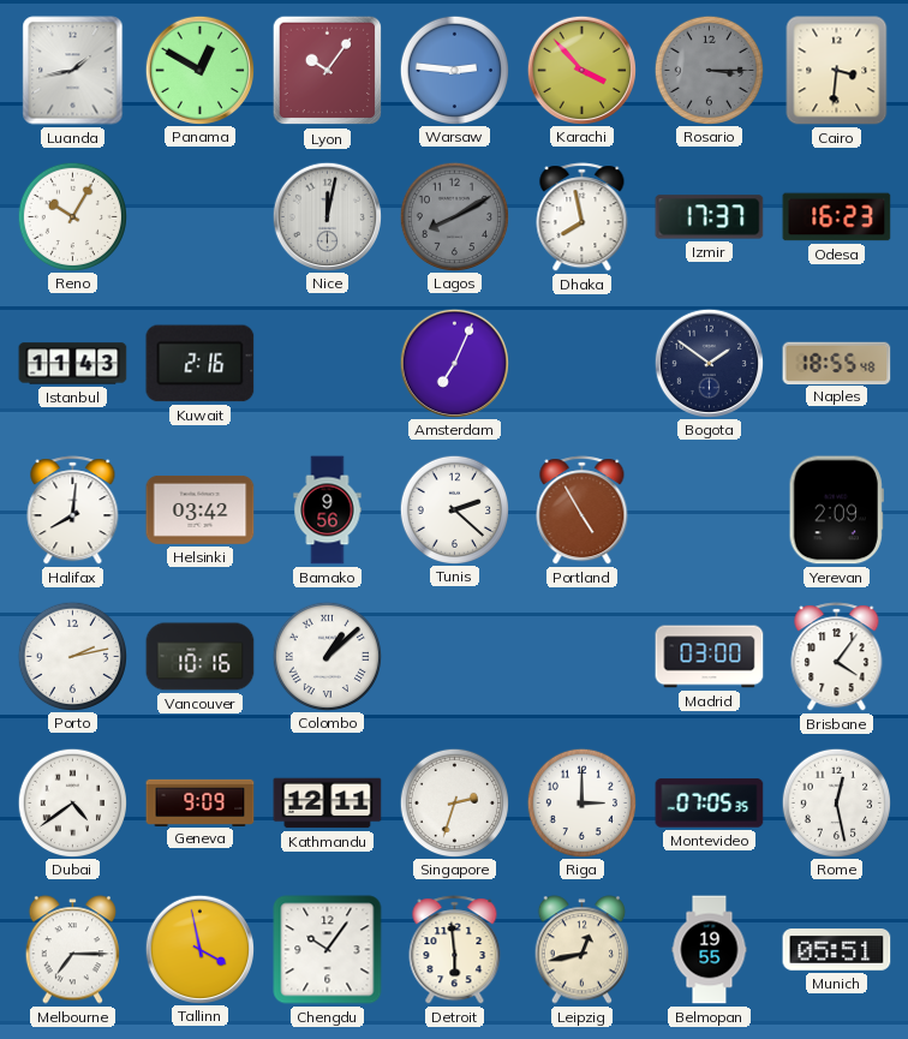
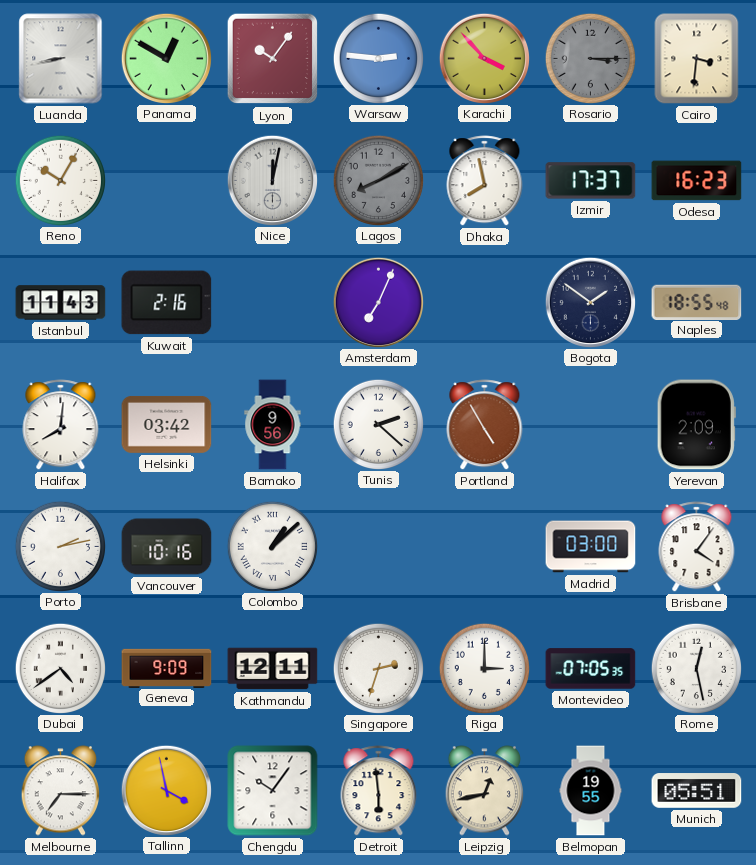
Luanda: 1:43 -> 8:43 (61, 59)
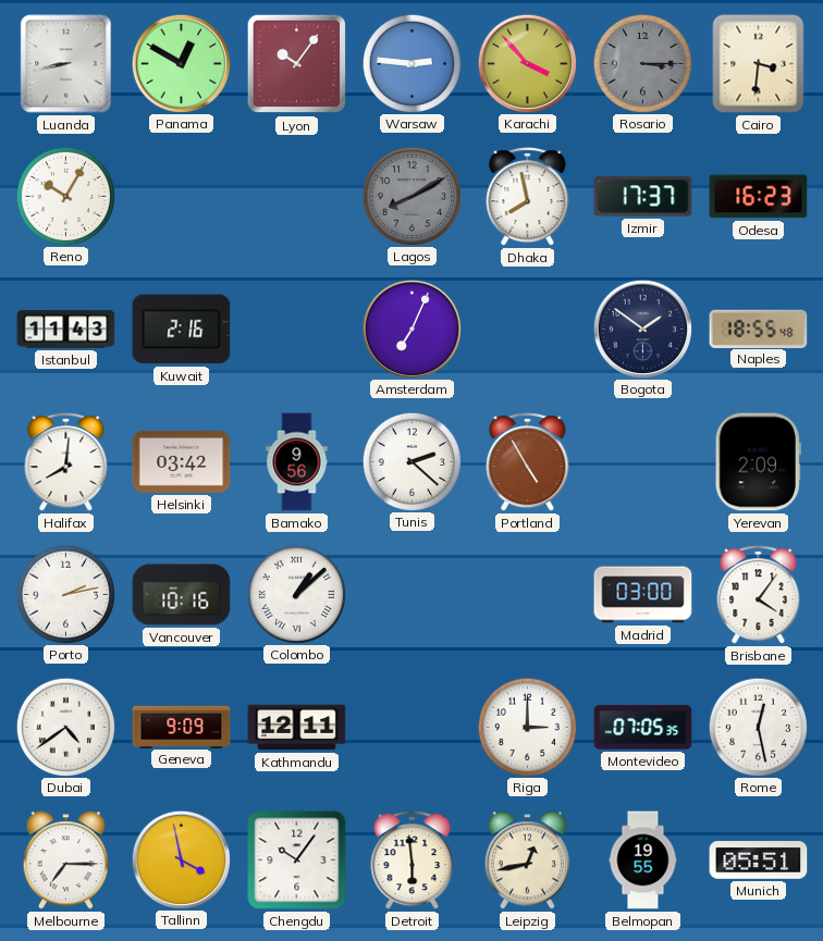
Nice: 12:02 -> none (272, 180)
Singapore: 2:33 -> none (378, 668)
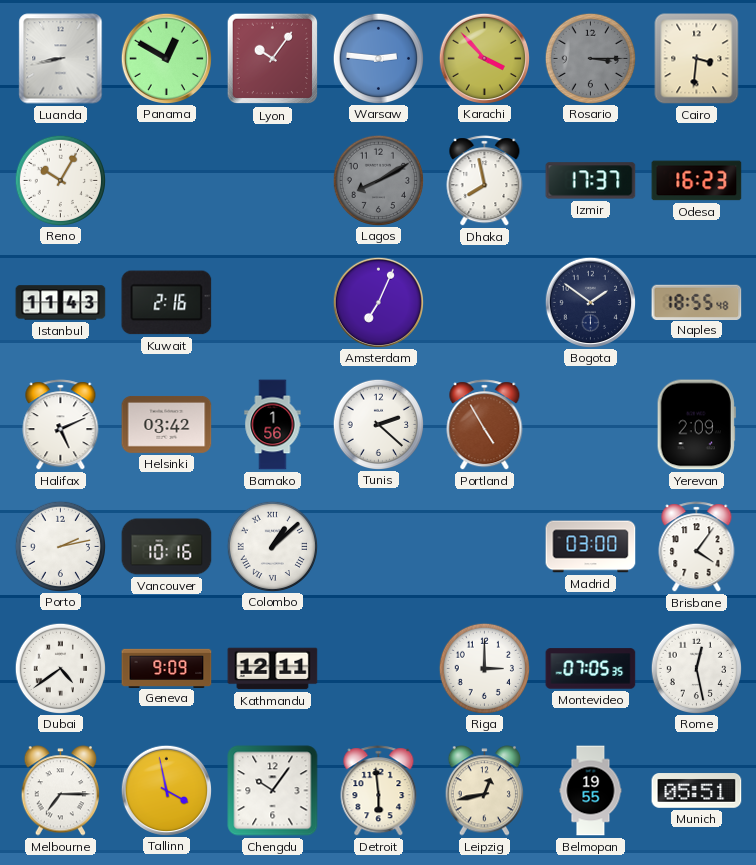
Halifax: 8:01 -> 5:11 (61, 425)
Bamako: 9:56 -> 1:56 (273, 425)
